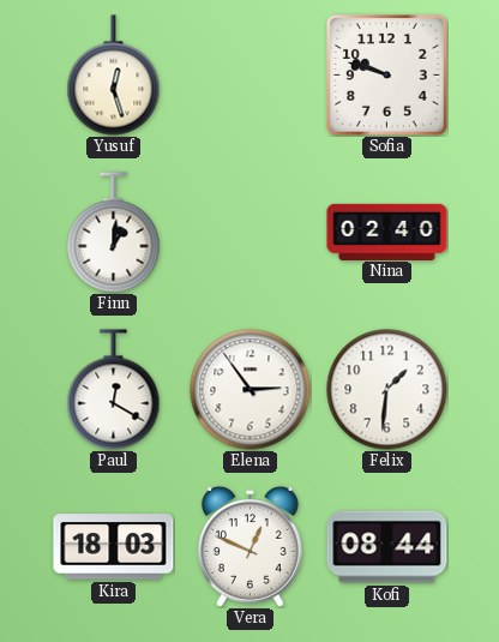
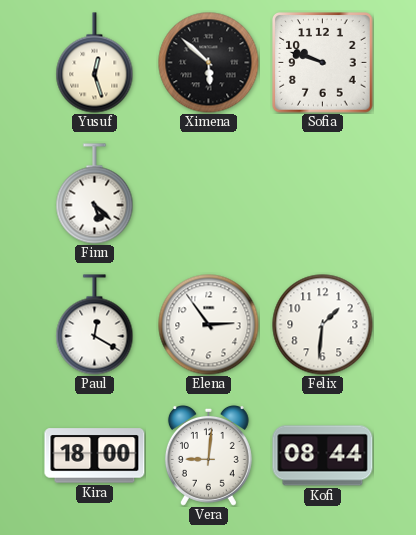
Ximena: none -> 5:52 (209, 63)
Finn: 1:01 -> 5:22 (95, 194)
Nina: 02:40 -> none (387, 232)
Kira: 18:03 -> 18:00 (95, 456)
Vera: 12:49 -> 9:01 (208, 455)
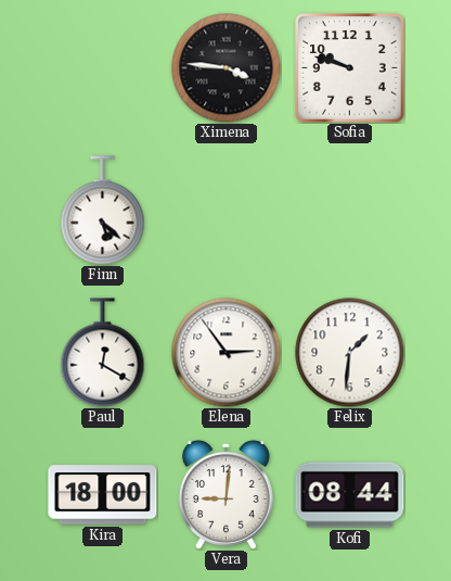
Yusuf: 12:27 -> none (95, 63)
Ximena: 5:52 -> 3:46 (227, 68)
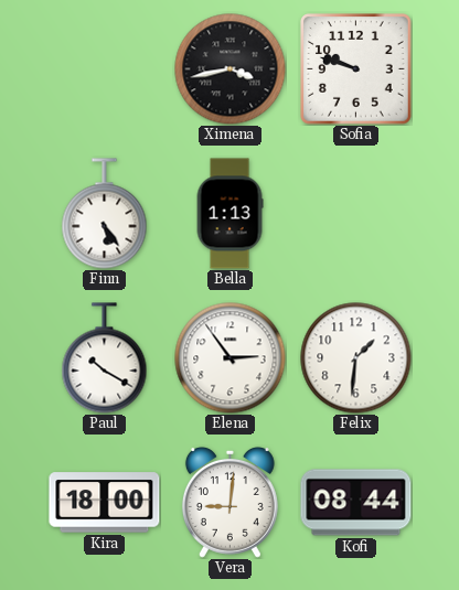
Ximena: 3:46 -> 3:43 (231, 69)
Finn: 5:22 -> 5:24 (105, 214)
Bella: none -> 1:13 (229, 214)
Paul: 12:20 -> 10:20 (105, 358)
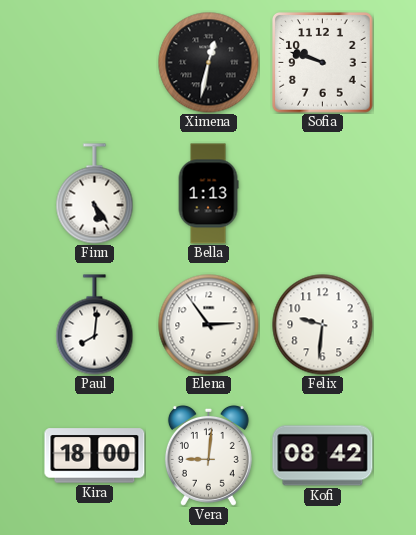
Ximena: 3:43 -> 12:32 (209, 63)
Paul: 10:20 -> 8:01 (95, 325)
Felix: 1:31 -> 9:31 (323, 325)
Kofi: 08:44 -> 08:42 (323, 456)
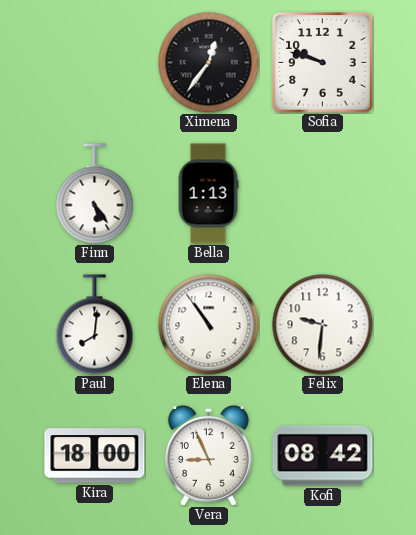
Ximena: 12:32 -> 12:36 (209, 63)
Elena: 2:54 -> 10:54 (209, 325)
Vera: 9:01 -> 8:56 (208, 455)
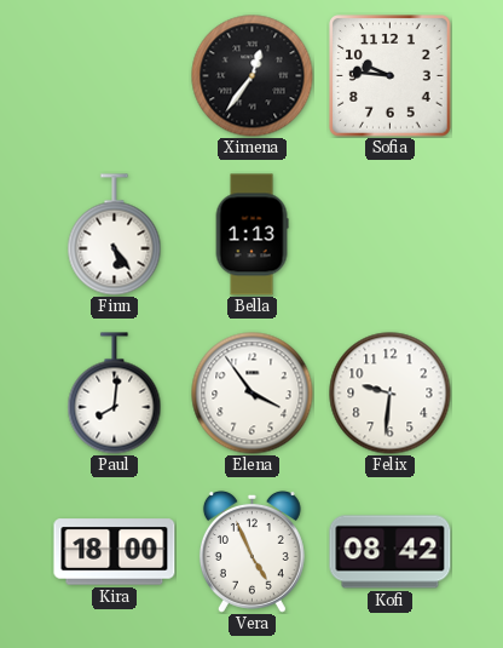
Sofia: 9:48 -> 9:46 (391, 76)
Elena: 10:54 -> 3:54 (253, 394)
Vera: 8:56 -> 4:56 (251, 551)
